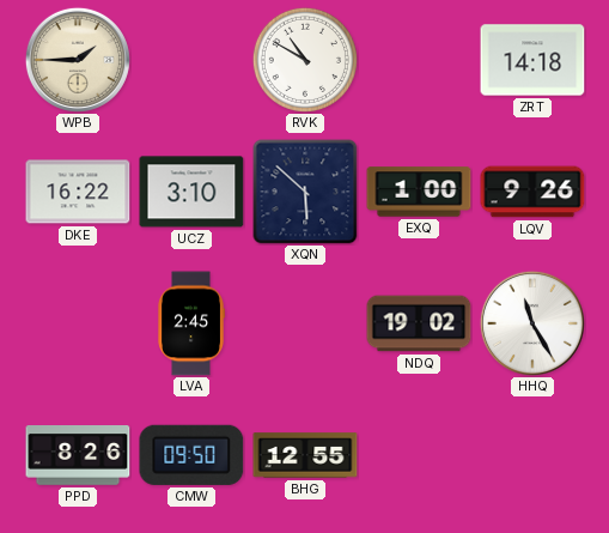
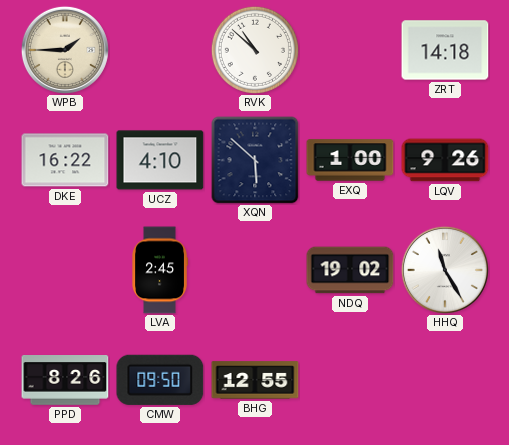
RVK: 10:50 -> 10:52 (255, 50)
UCZ: 3:10 -> 4:10 (160, 160)
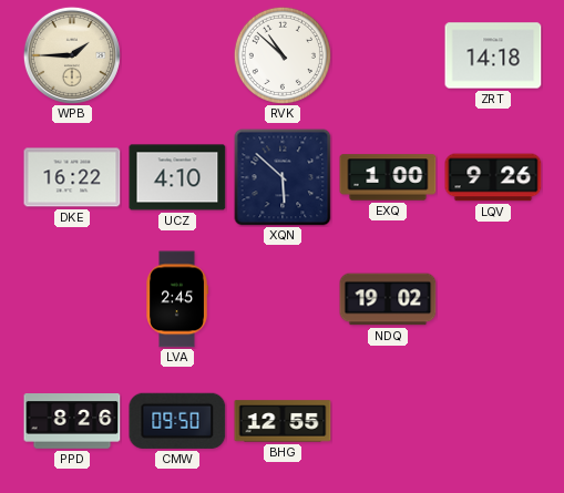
HHQ: 11:25 -> none (445, 270)
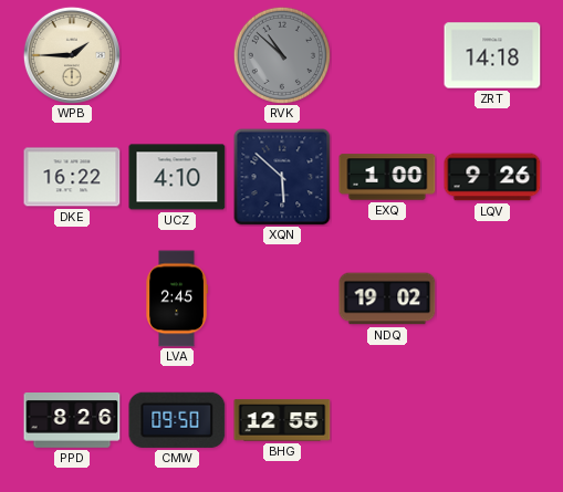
RVK dial: white -> grey (282, 55)
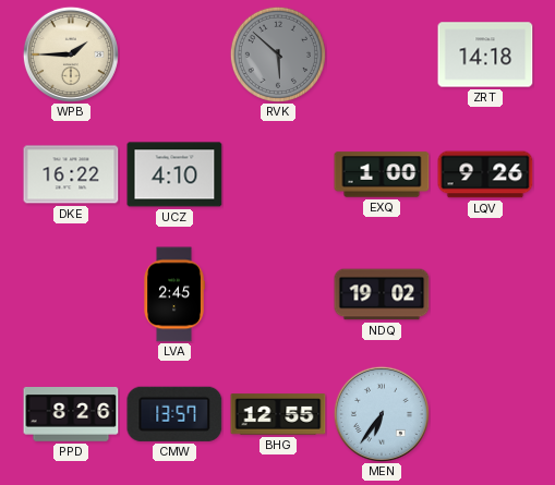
RVK: 10:52 -> 5:52 (278, 54)
XQN: 5:52 -> none (282, 177)
CMW: 09:50 -> 13:57 (174, 414)
MEN: none -> 6:36 (382, 414)
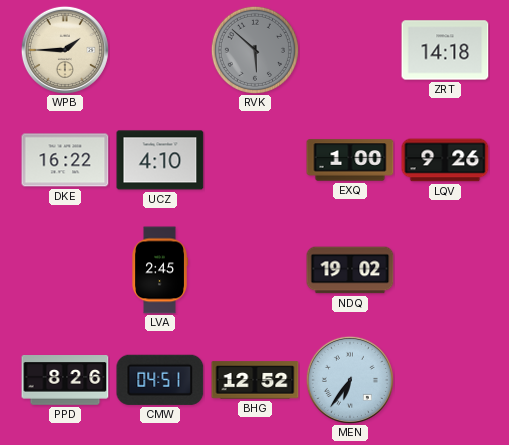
CMW: 13:57 -> 04:51 (160, 380)
BHG: 12:55 -> 12:52 (255, 380)
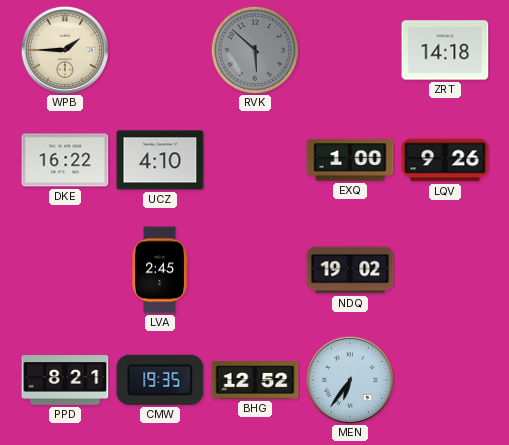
PPD: 8:26 -> 8:21 (65, 381)
CMW: 04:51 -> 19:35 (160, 380)
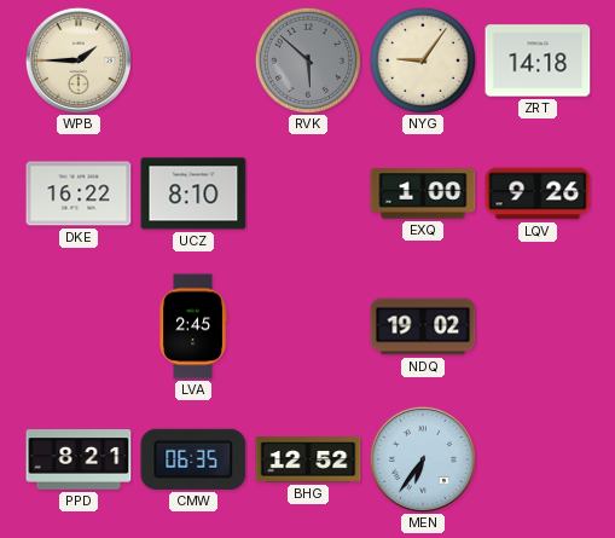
NYG: none -> 9:06 (423, 60)
UCZ: 4:10 -> 8:10 (193, 193)
CMW: 19:35 -> 06:35 (193, 459)
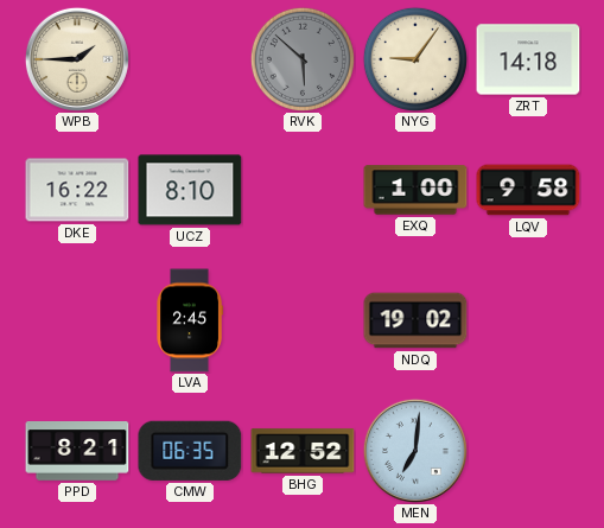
LQV: 9:26 -> 9:58 (528, 190)
MEN: 6:36 -> 7:01 (415, 451)
